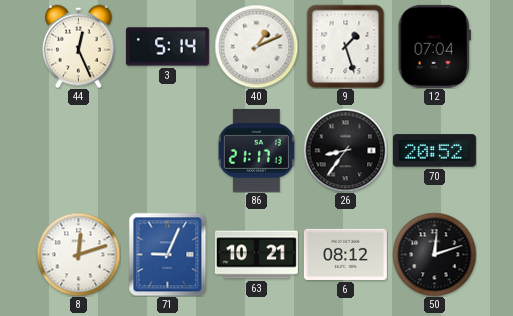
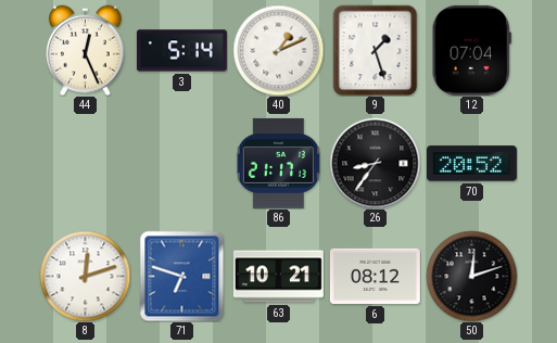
71: 9:04 -> 6:48 (182, 276)
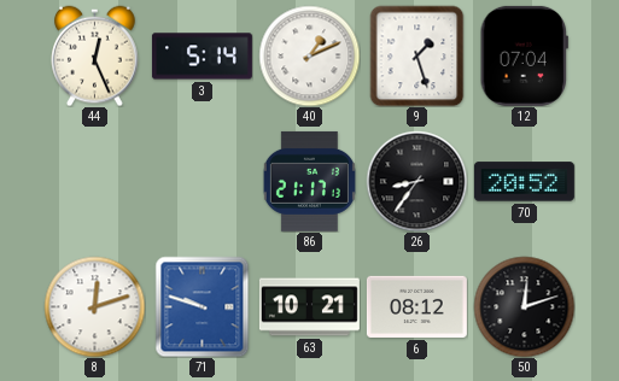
71: 6:48 -> 9:48 (203, 306)
